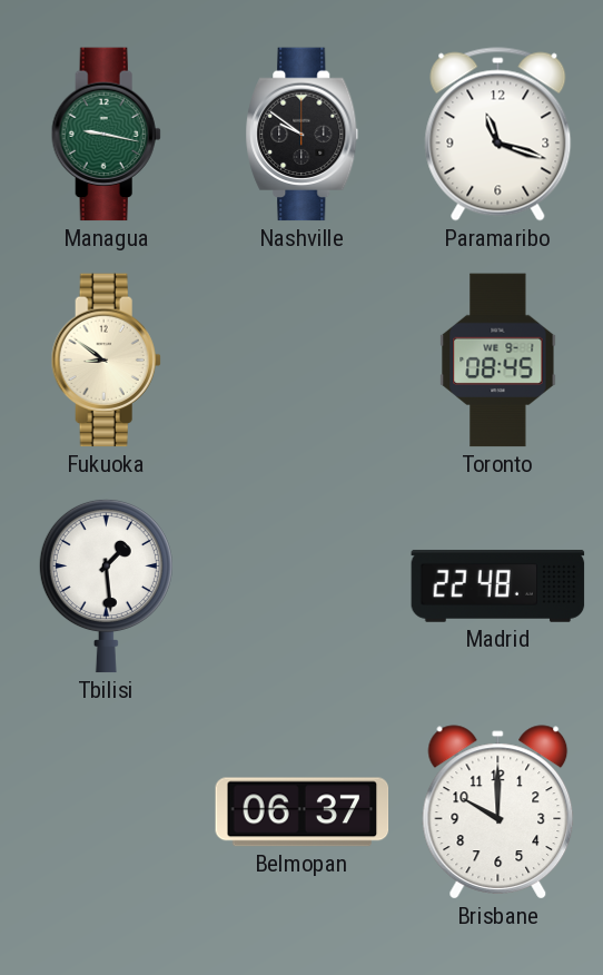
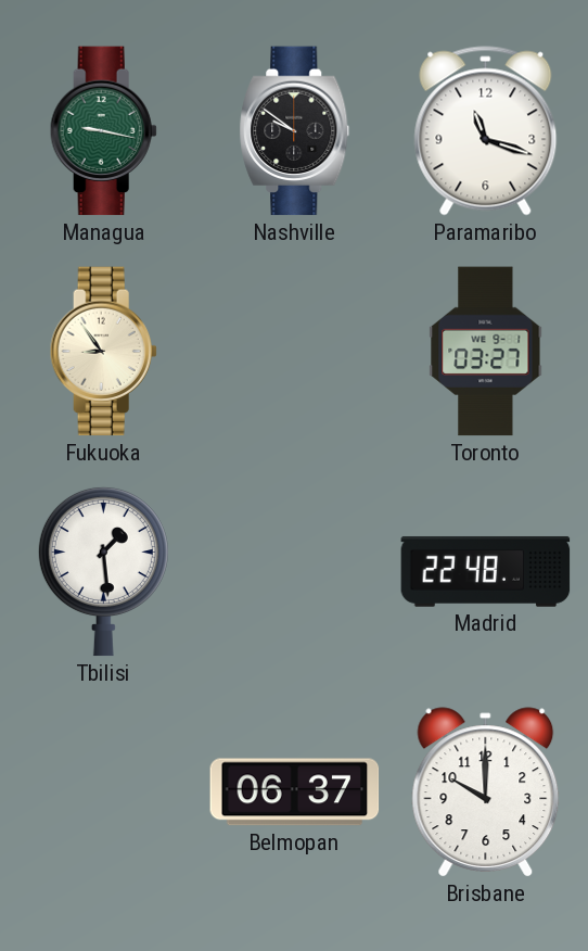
Fukuoka: 8:51 -> 8:54 (103, 352)
Toronto: 08:45 -> 03:27 (486, 352)
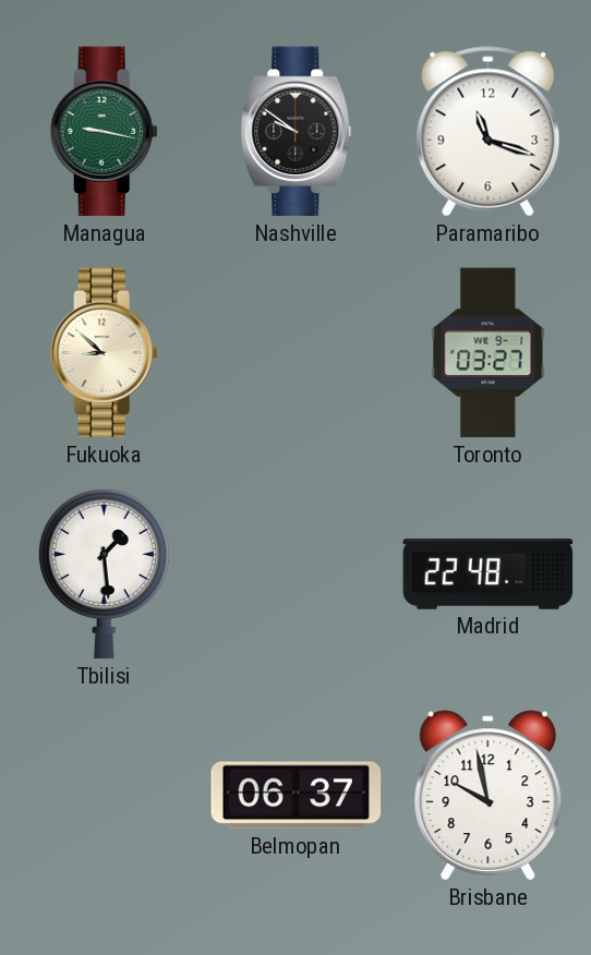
Fukuoka: 8:54 -> 8:52 (104, 353)
Brisbane: 10:00 -> 9:58 (489, 796)
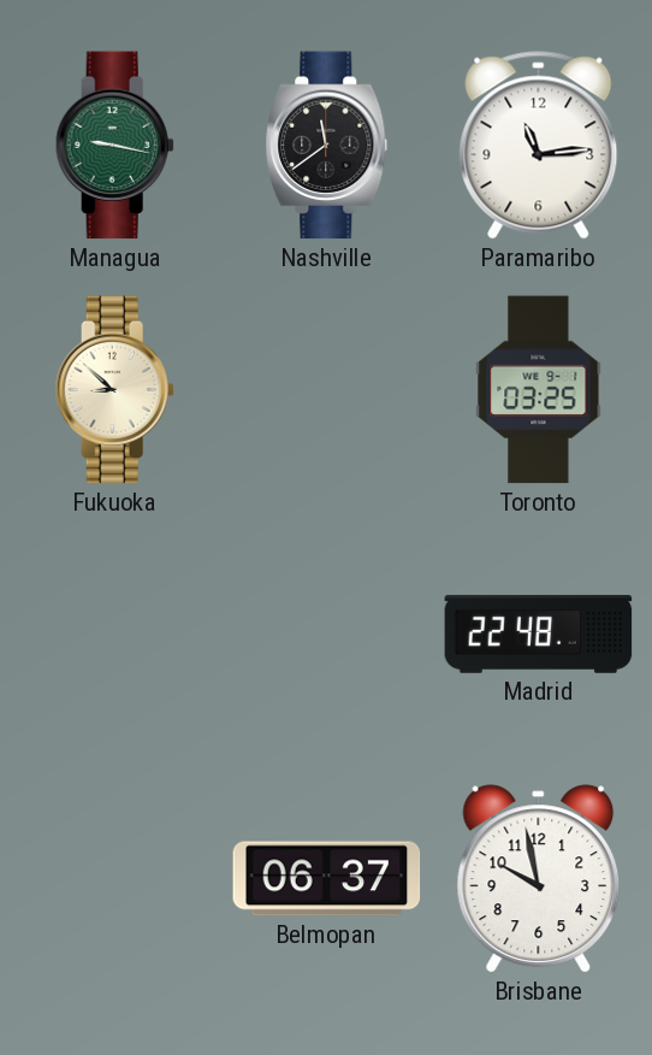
Nashville: 9:51 -> 11:39 (327, 146)
Paramaribo: 11:18 -> 11:14 (539, 146)
Toronto: 03:27 -> 03:25 (539, 390)
Tbilisi: 1:29 -> none (104, 573)
